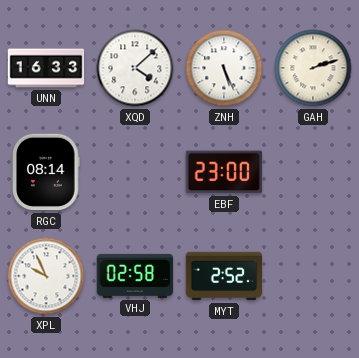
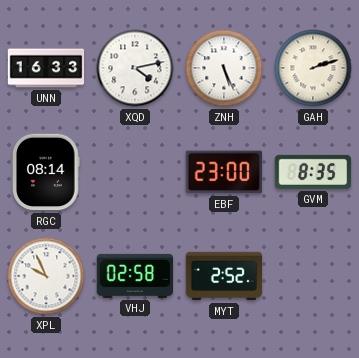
XQD: 4:08 -> 4:13 (135, 68)
GVM: none -> 8:35 (313, 172)
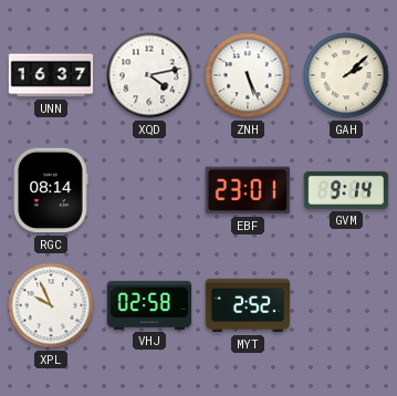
UNN: 16:33 -> 16:37 (51, 75)
GAH: 2:12 -> 2:08 (346, 75)
EBF: 23:00 -> 23:01 (248, 190)
GVM: 8:35 -> 9:14 (346, 190)
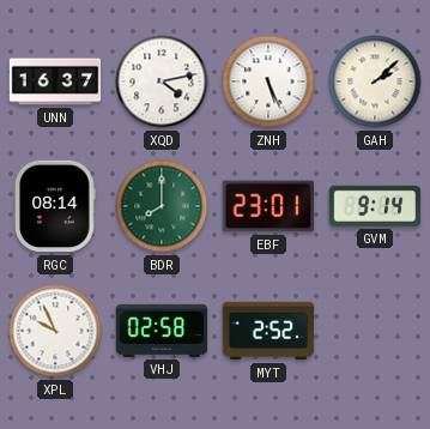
BDR: none -> 8:00 (162, 206)
